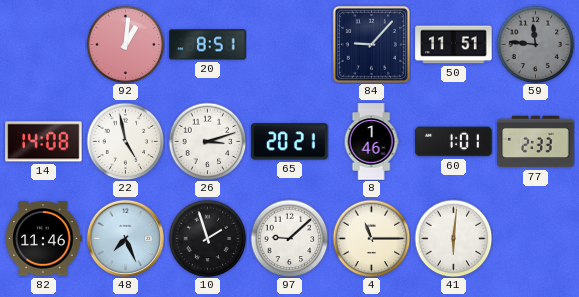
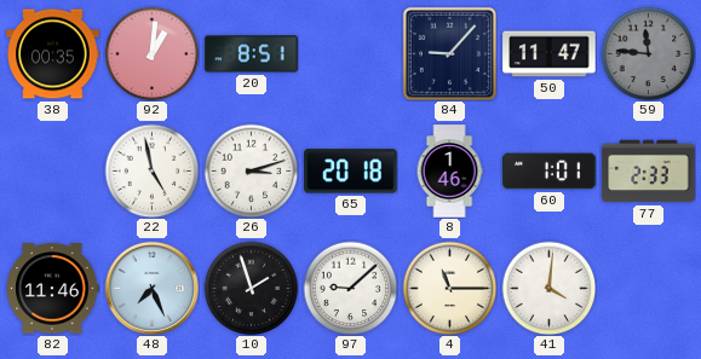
38: none -> 00:35 (53, 54)
50: 11:51 -> 11:47 (550, 54)
14: 14:08 -> none (44, 142)
65: 20:21 -> 20:18 (351, 172)
41: 6:01 -> 4:01 (548, 288)
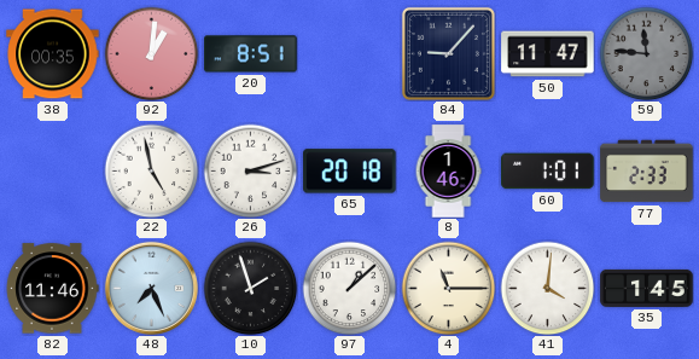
97: 9:08 -> 1:08 (349, 288)
35: none -> 1:45 (647, 288)
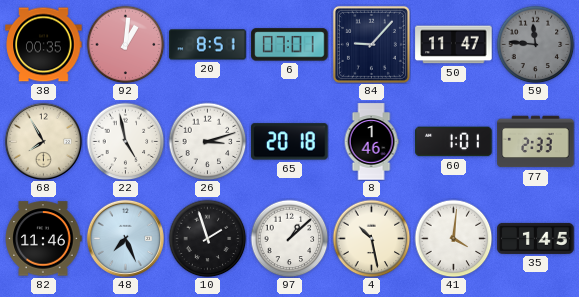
6: none -> 07:01 (290, 45)
68: none -> 7:55 (43, 141)
4: 11:15 -> 10:28 (371, 238)
